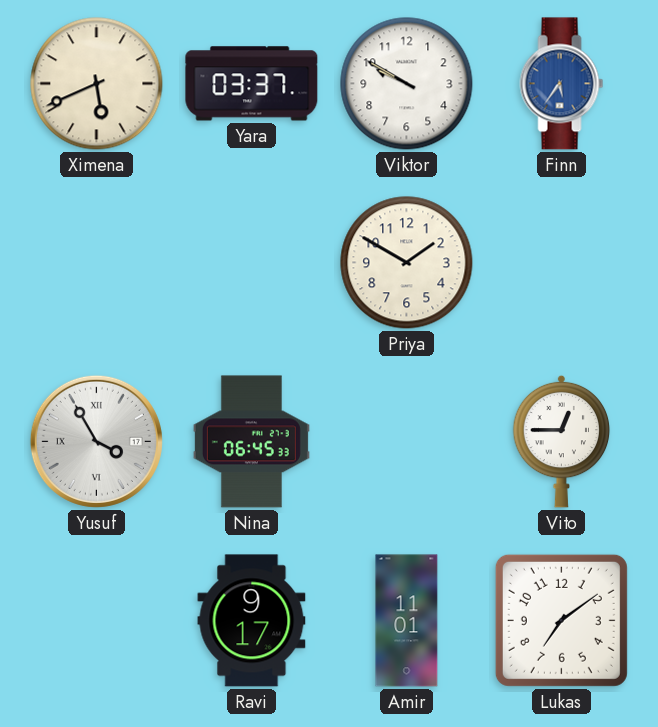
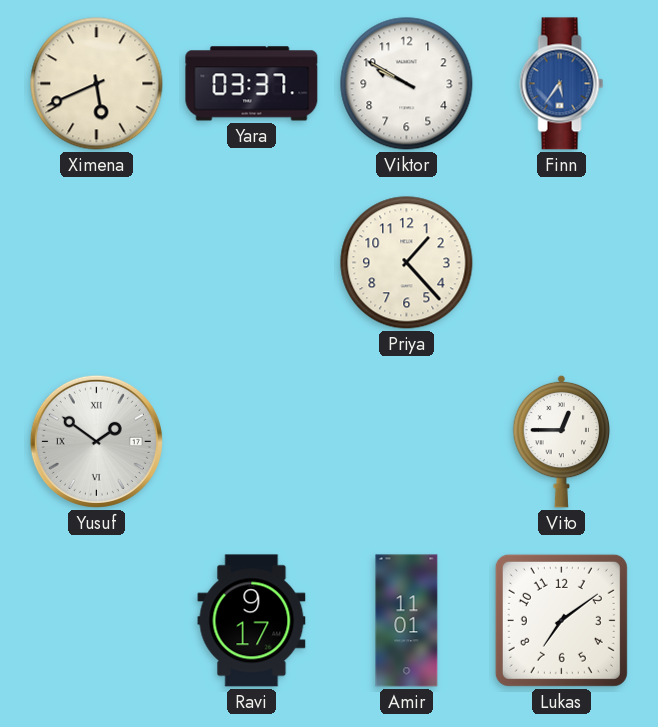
Priya: 1:50 -> 1:23 (407, 263)
Yusuf: 3:55 -> 1:51 (96, 441)
Nina: 06:45 -> none (251, 442)
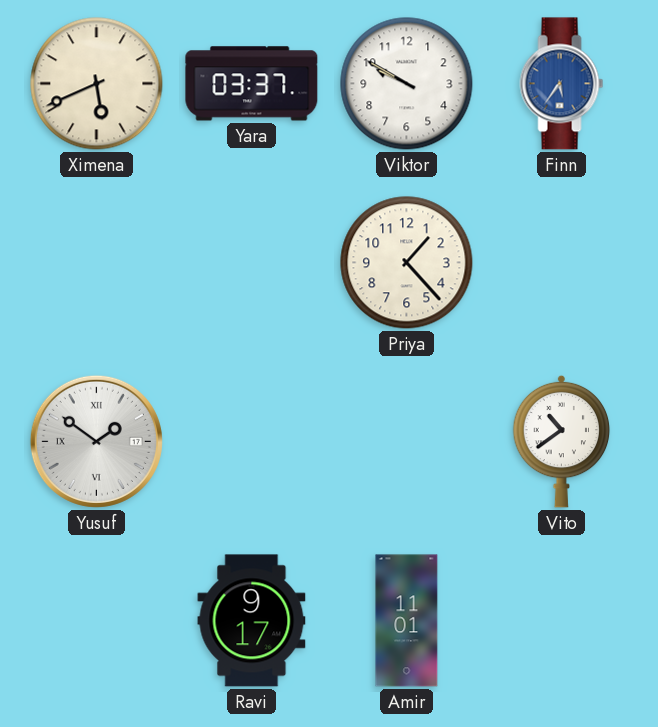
Vito: 12:45 -> 10:39 (562, 441)
Lukas: 7:09 -> none (561, 620)
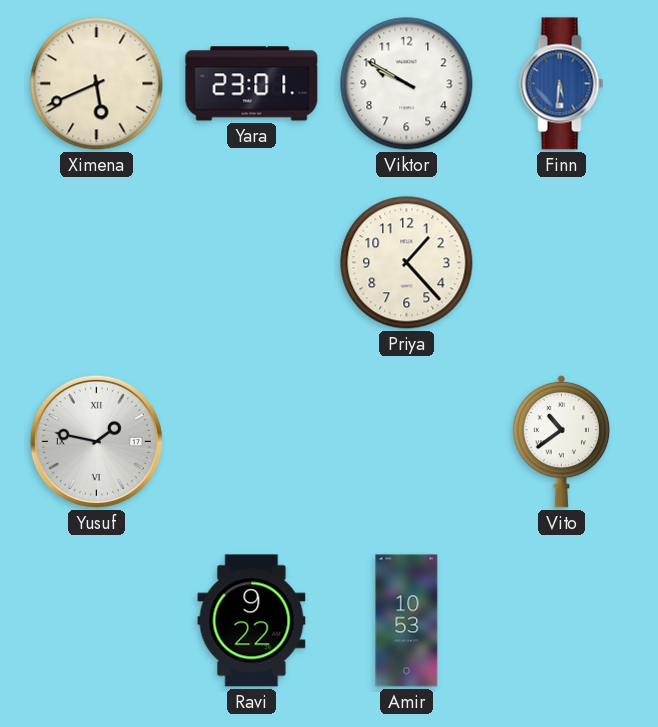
Yara: 03:37 -> 23:01 (252, 84)
Finn: 5:36 -> 5:31 (562, 84)
Yusuf: 1:51 -> 1:47 (96, 441)
Ravi: 9:17 -> 9:22 (252, 621)
Amir: 11:01 -> 10:53 (407, 621)
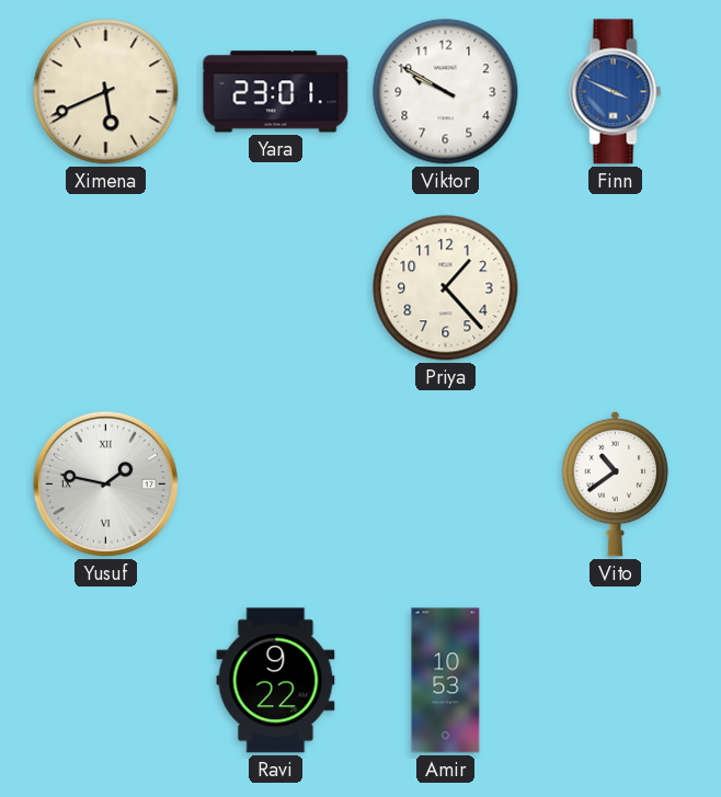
Finn: 5:31 -> 3:49 (616, 92)
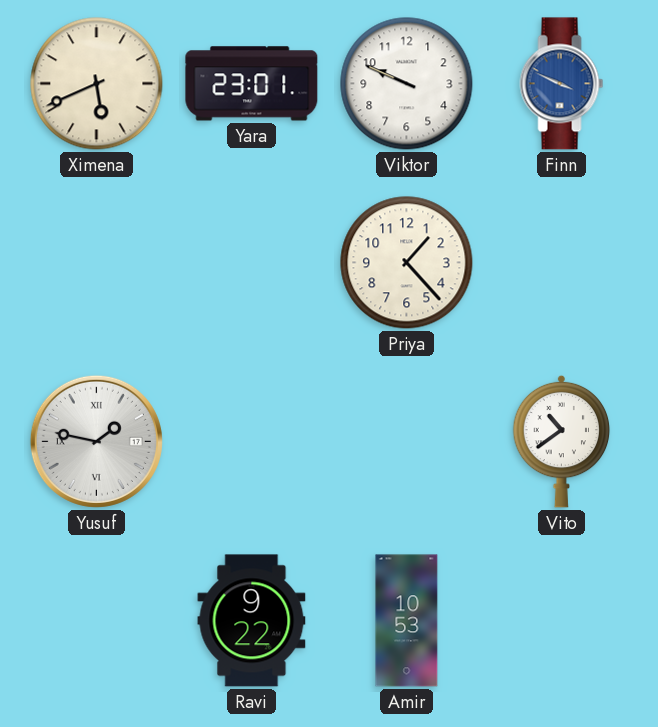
Viktor: 9:50 -> 9:49 (407, 84)
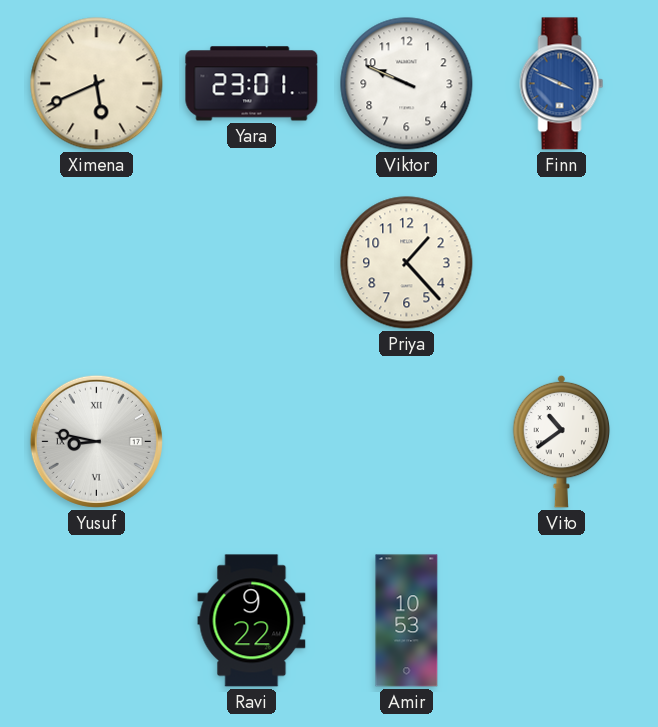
Yusuf: 1:47 -> 8:47 (96, 441)
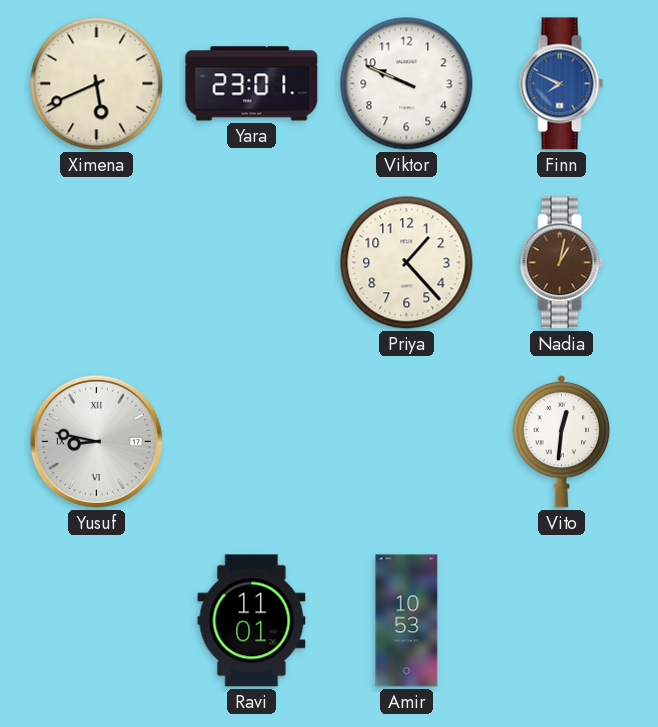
Finn: 3:49 -> 7:49 (562, 84)
Nadia: none -> 1:02 (562, 263)
Vito: 10:39 -> 12:31 (562, 441)
Ravi: 9:22 -> 11:01 (252, 621)
